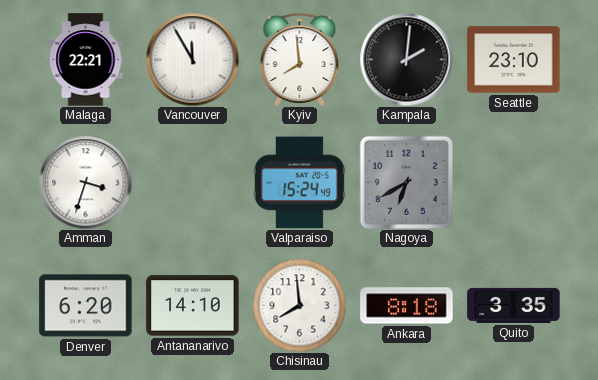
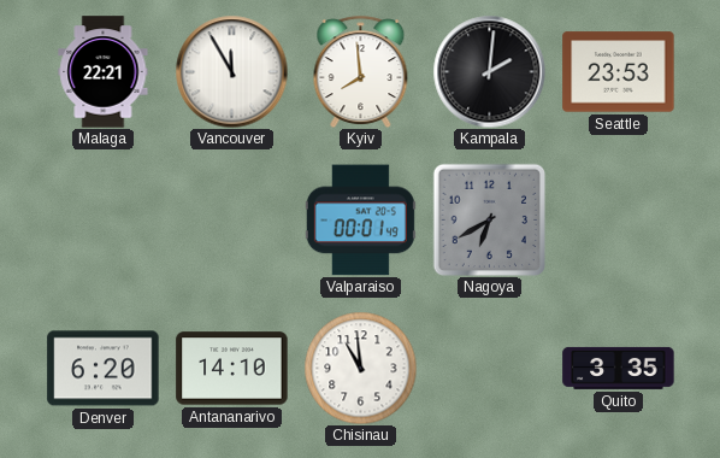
Seattle: 23:10 -> 23:53 (619, 72)
Amman: 3:33 -> none (85, 182)
Valparaiso: 15:24 -> 00:01 (360, 221)
Chisinau: 7:59 -> 10:59 (360, 368)
Ankara: 8:18 -> none (407, 306)
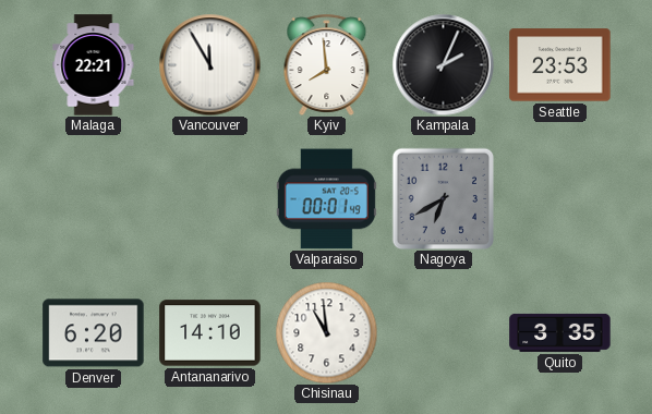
Kampala: 2:01 -> 2:04 (443, 64)
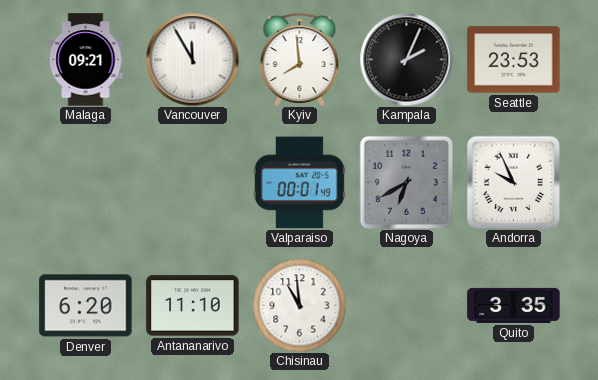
Malaga: 22:21 -> 09:21 (86, 60)
Andorra: none -> 9:56 (513, 182)
Antananarivo: 14:10 -> 11:10 (193, 306)
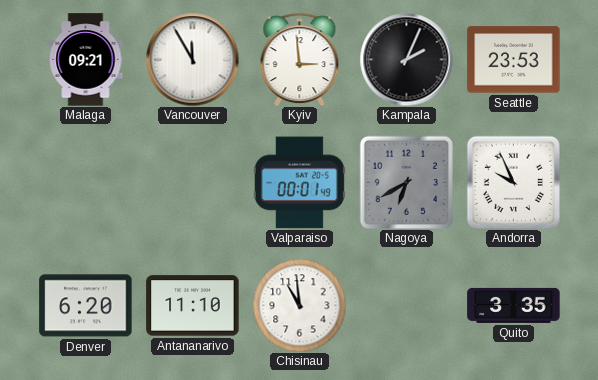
Kyiv: 7:59 -> 2:59 (300, 59)
